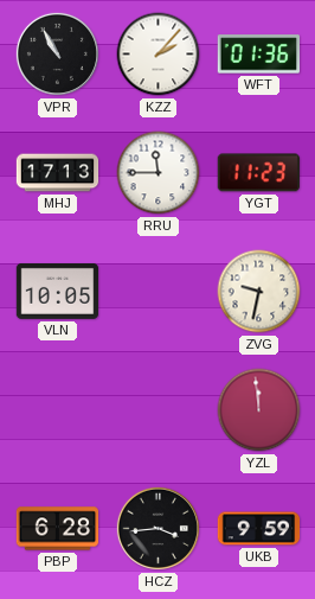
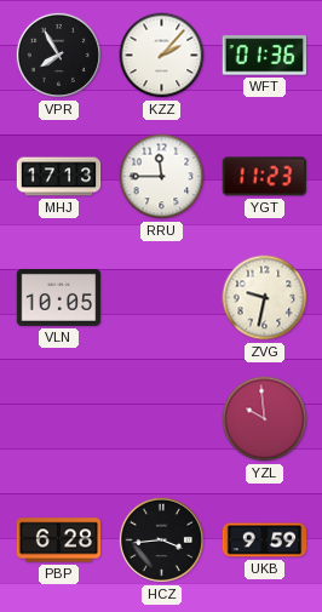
VPR: 10:55 -> 7:55 (58, 55)
YZL: 11:59 -> 9:59 (265, 419)
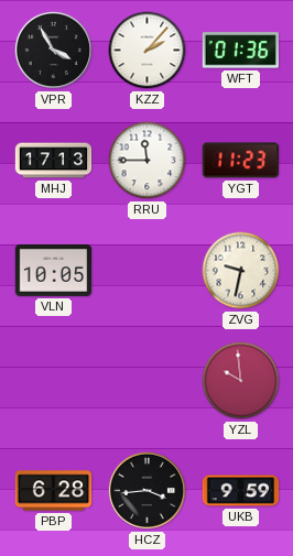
VPR: 7:55 -> 3:55 (53, 50)
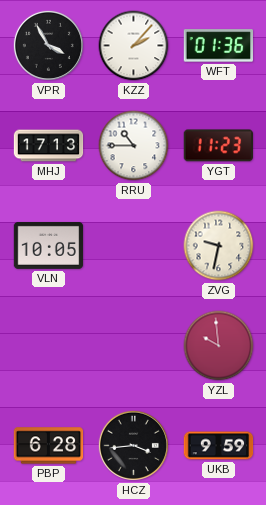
RRU: 11:45 -> 10:45 (134, 146)
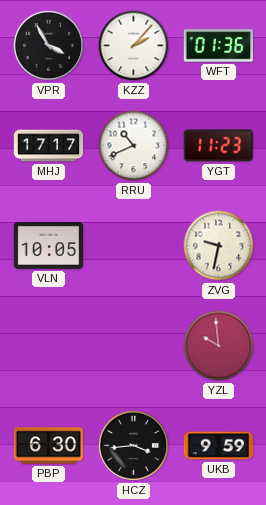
MHJ: 17:13 -> 17:17 (49, 146)
RRU: 10:45 -> 10:41 (134, 146)
PBP: 6:28 -> 6:30 (49, 446)
